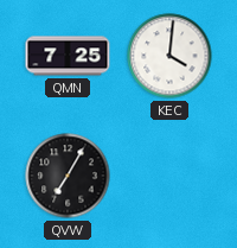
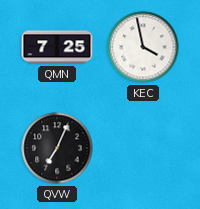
KEC: 4:01 -> 3:58 (143, 47)
QVW: 7:05 -> 7:04 (57, 148)
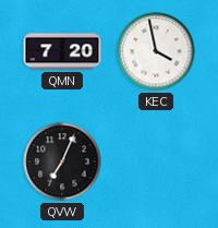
QMN: 7:25 -> 7:20 (62, 51)
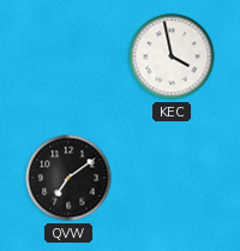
QMN: 7:20 -> none (62, 51)
QVW: 7:04 -> 7:09 (68, 178)
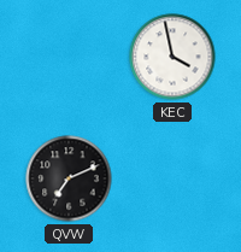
QVW: 7:09 -> 7:11 (69, 178)
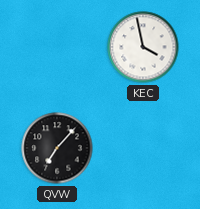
QVW: 7:11 -> 7:07 (57, 148)
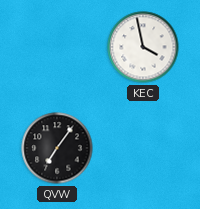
QVW: 7:07 -> 7:06 (57, 148)
